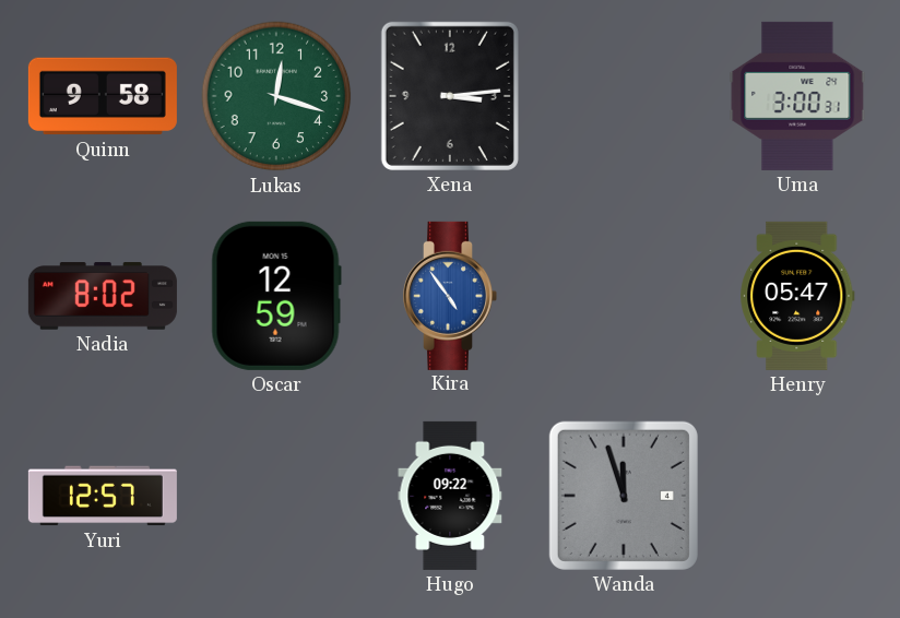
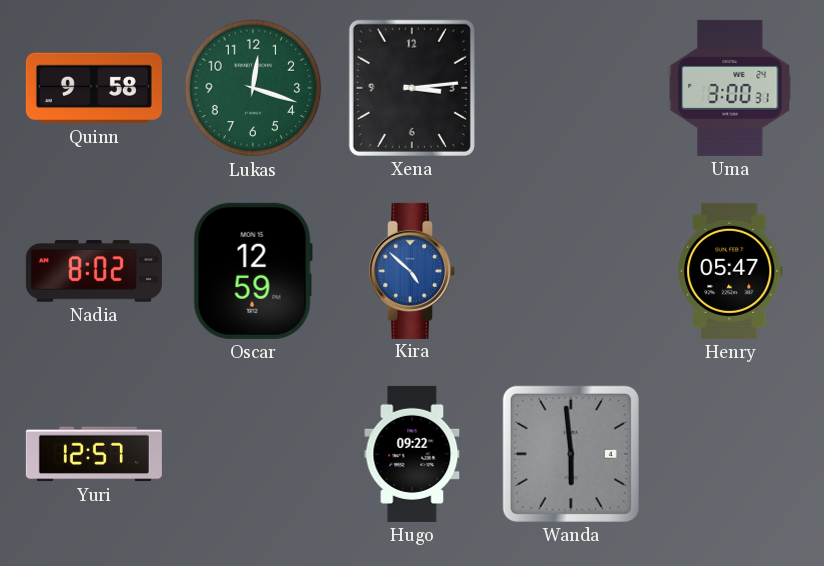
Kira: 4:54 -> 4:52 (413, 271)
Wanda: 11:57 -> 5:59 (571, 454)
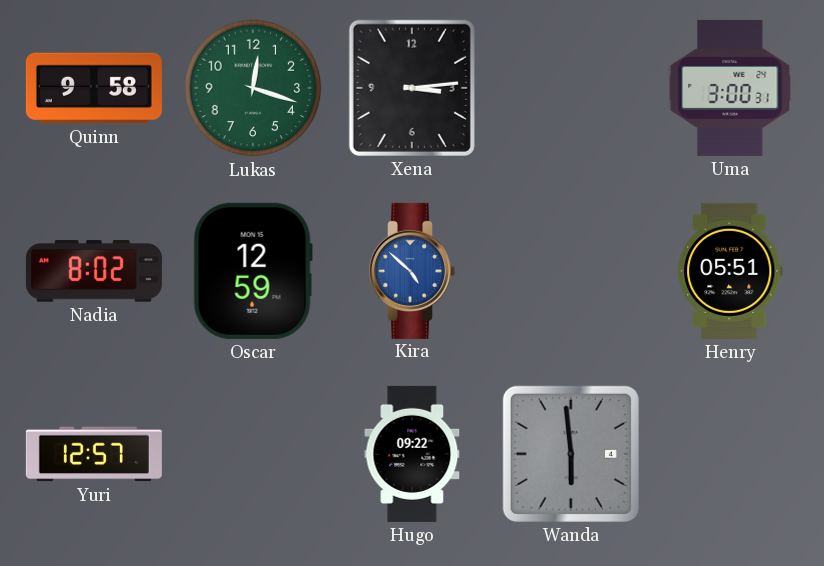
Henry: 05:47 -> 05:51 (730, 271)
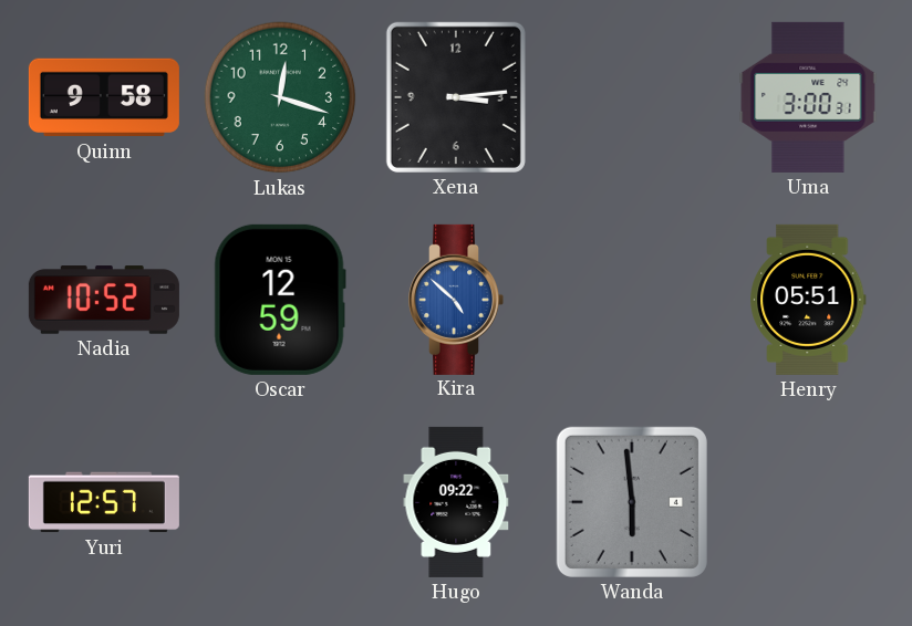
Nadia: 8:02 -> 10:52 (104, 300)
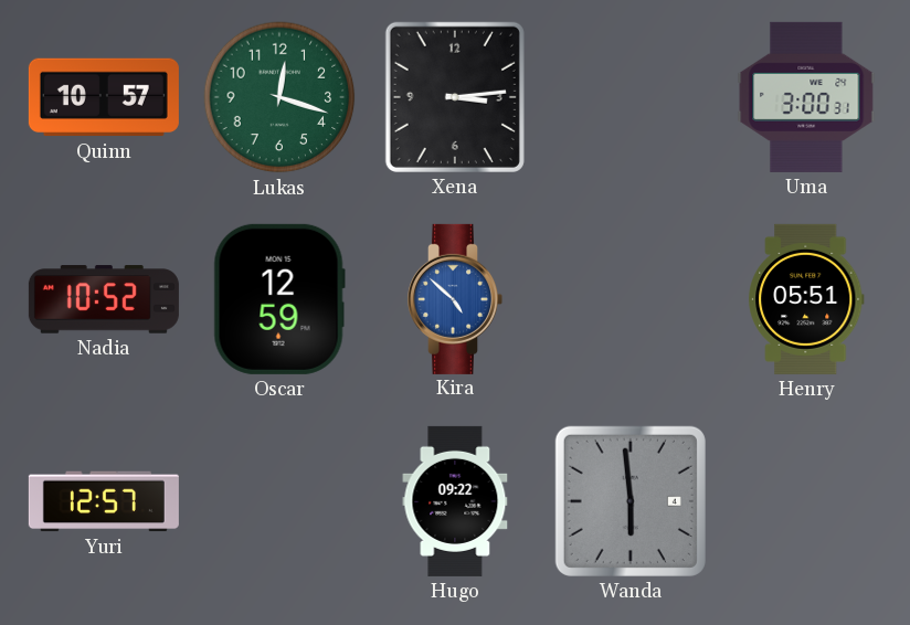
Quinn: 9:58 -> 10:57 (104, 97)
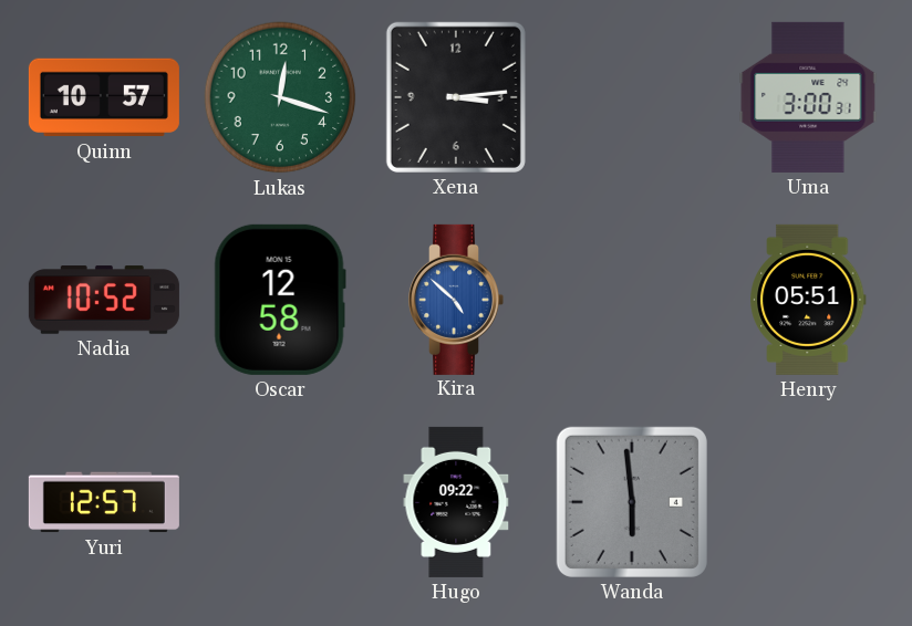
Oscar: 12:59 -> 12:58 (280, 300)
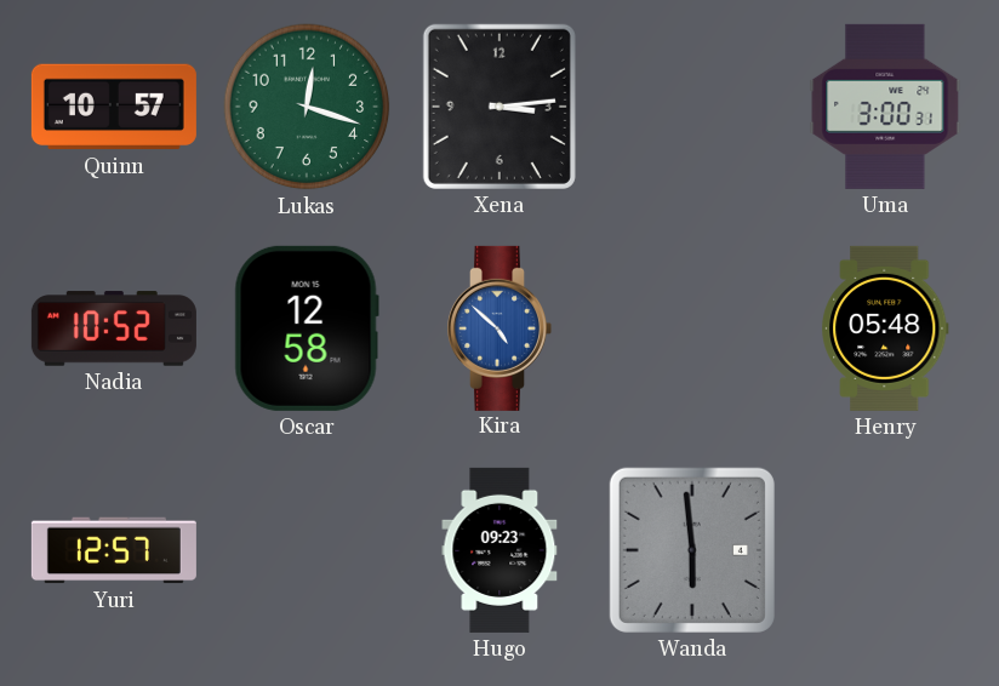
Henry: 05:51 -> 05:48 (885, 328)
Hugo: 09:22 -> 09:23 (499, 550)
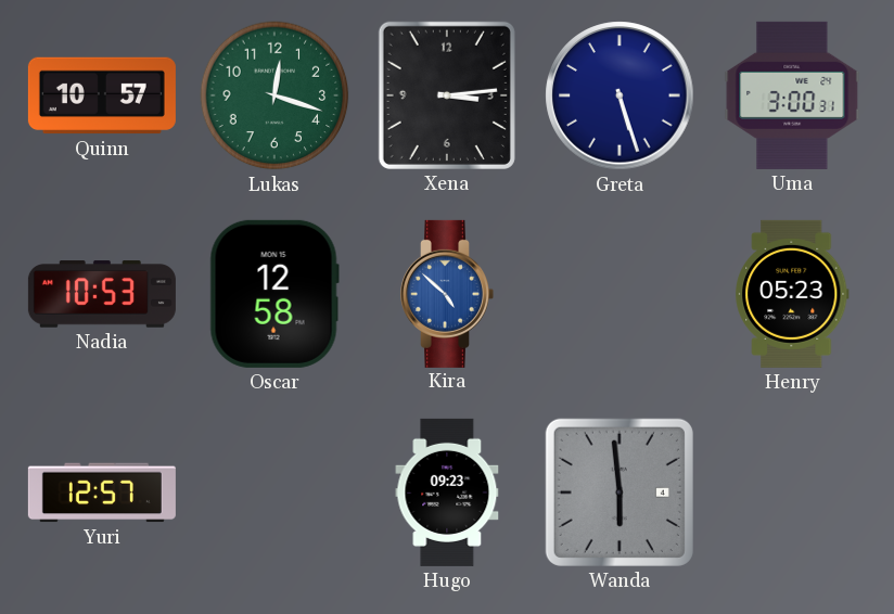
Greta: none -> 5:27 (620, 95)
Nadia: 10:52 -> 10:53 (102, 294)
Henry: 05:48 -> 05:23 (792, 294)
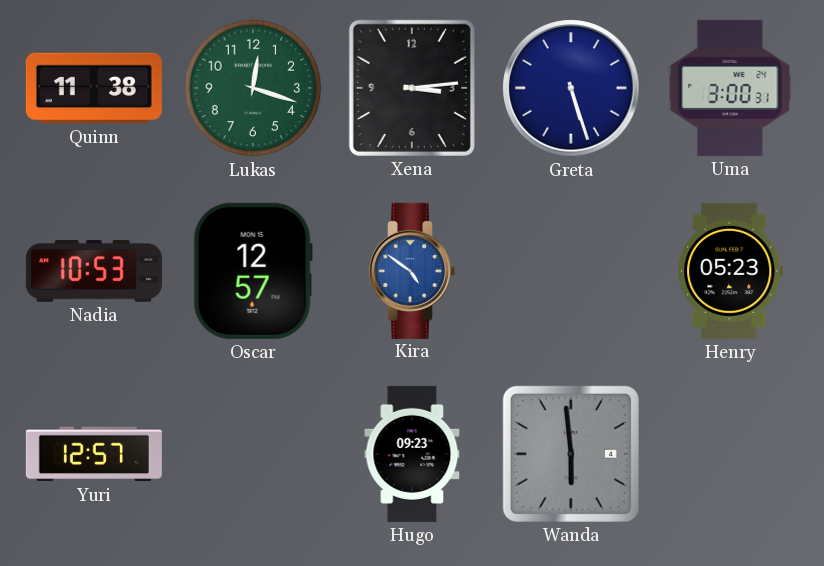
Quinn: 10:57 -> 11:38 (94, 88)
Oscar: 12:58 -> 12:57 (253, 271)
Kira: 4:52 -> 4:51 (413, 271)
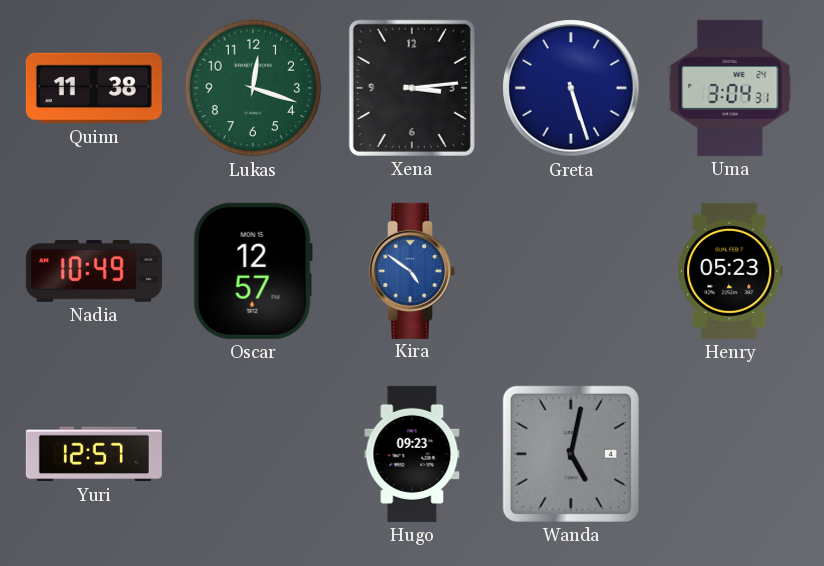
Uma: 3:00 -> 3:04 (730, 88)
Nadia: 10:53 -> 10:49 (94, 271)
Wanda: 5:59 -> 5:02 (571, 454)
